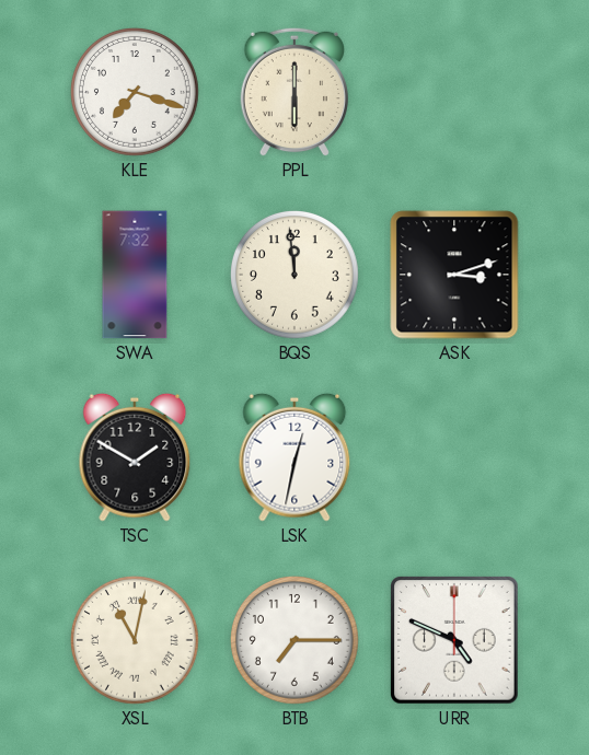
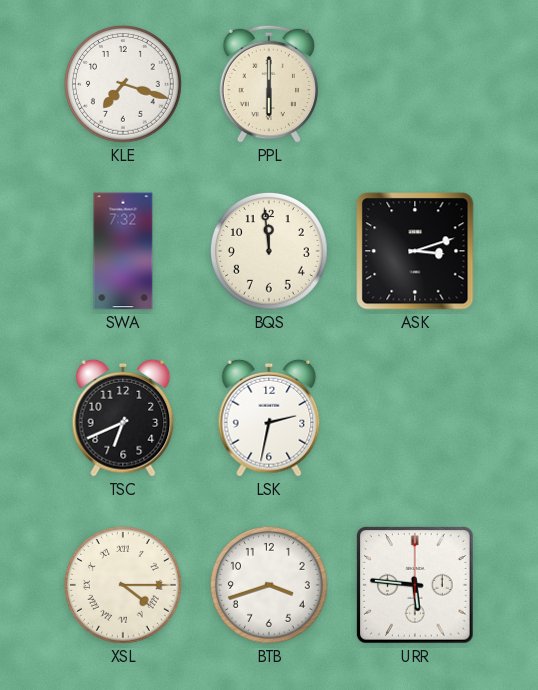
TSC: 1:50 -> 6:41 (123, 418)
LSK: 12:32 -> 2:32 (269, 418)
XSL: 11:02 -> 4:15 (124, 586)
BTB: 7:15 -> 3:42 (270, 586)
URR: 4:49 -> 5:46 (415, 585)
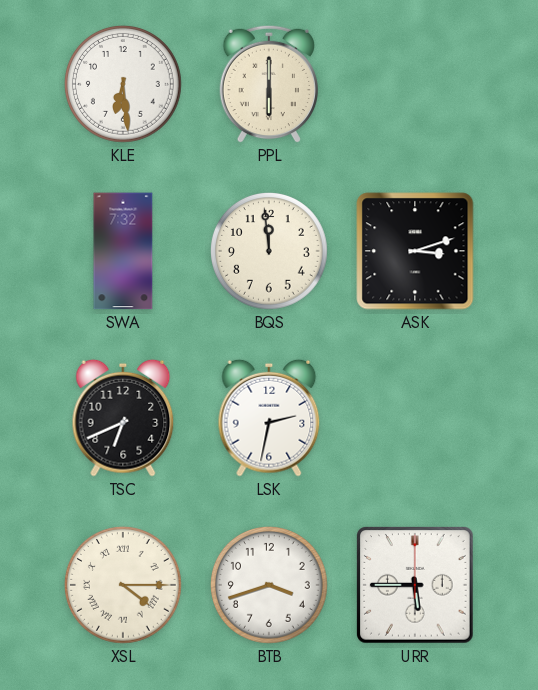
KLE: 7:18 -> 6:29 (124, 85)
URR: 5:46 -> 5:45 (415, 585)
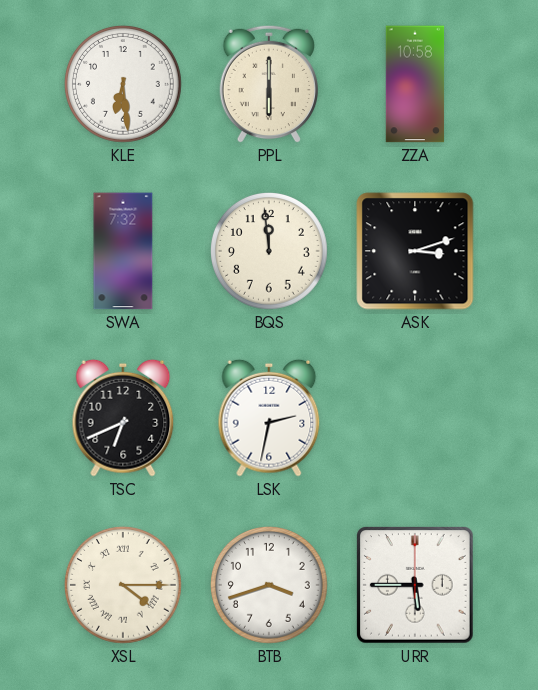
ZZA: none -> 10:58 (415, 84)
